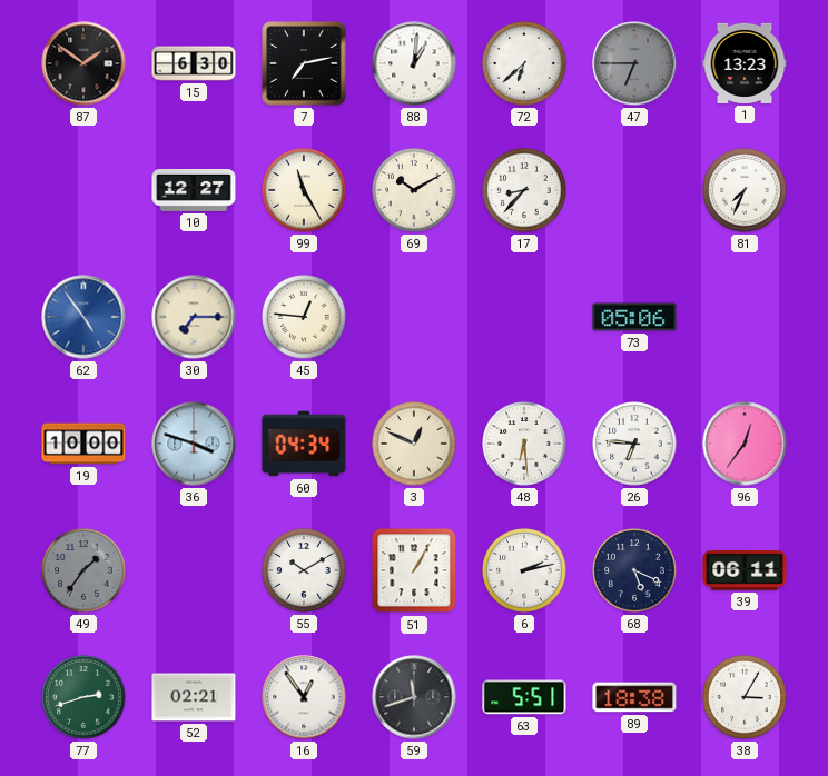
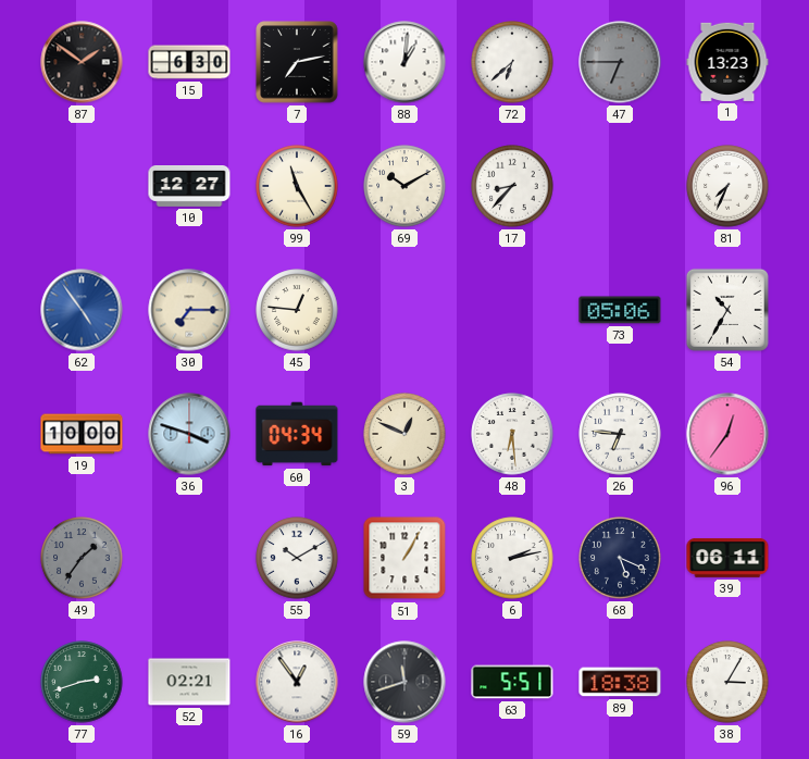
54: none -> 10:35 (727, 310)
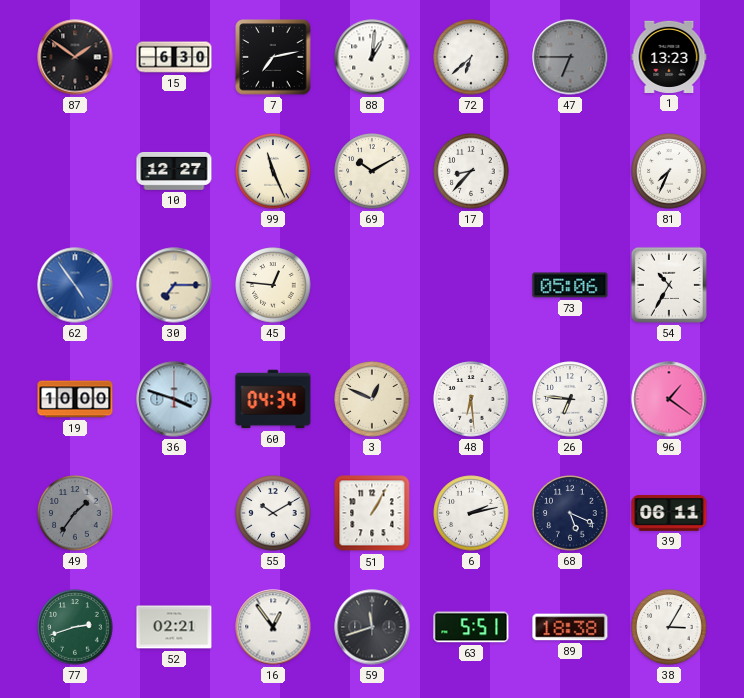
99: 11:25 -> 11:26 (273, 171)
96: 12:36 -> 1:21 (669, 399)
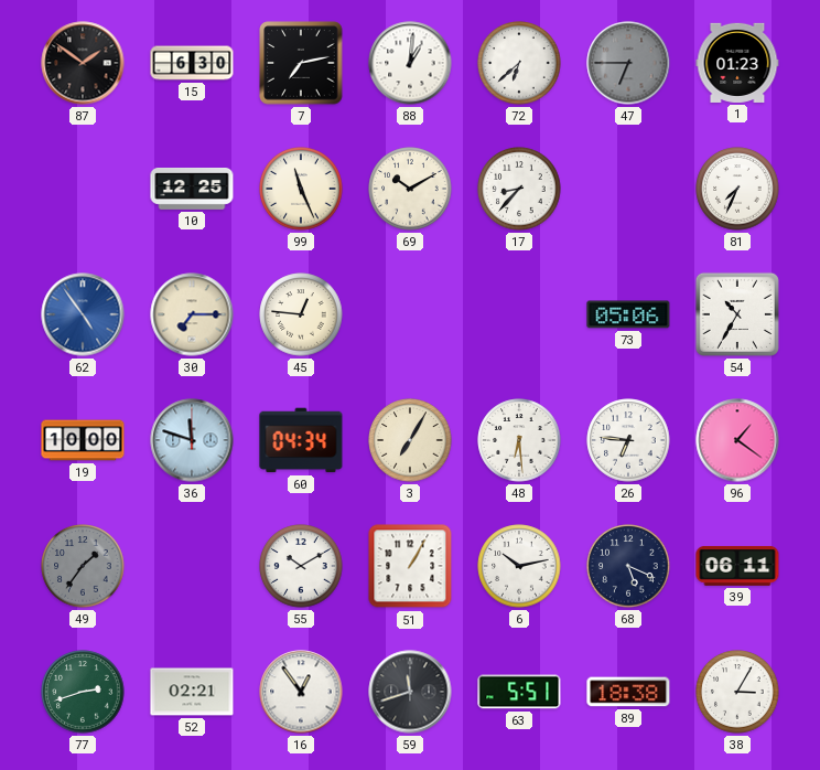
1: 13:23 -> 01:23 (737, 63)
10: 12:27 -> 12:25 (192, 190)
36: 3:48 -> 11:48 (192, 440)
3: 12:49 -> 7:05 (410, 440)
6: 2:13 -> 10:13 (519, 566)
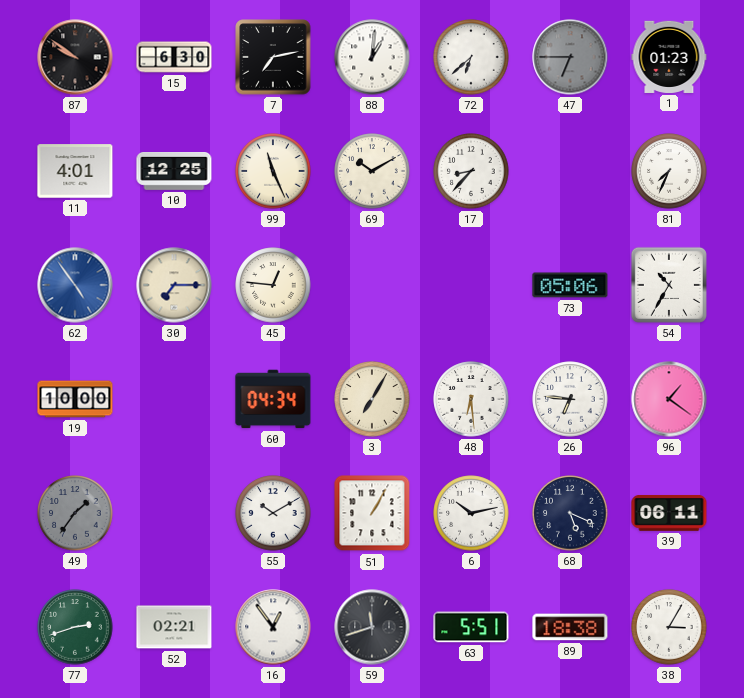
87: 1:51 -> 9:51 (75, 57)
11: none -> 4:01 (75, 171)
36: 11:48 -> none (192, 440)
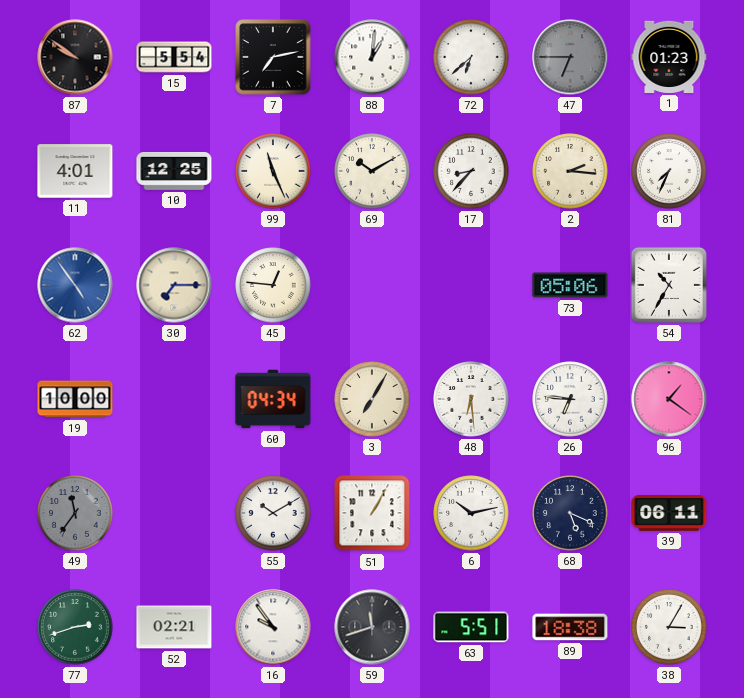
15: 6:30 -> 5:54 (174, 57)
2: none -> 2:16 (570, 171)
49: 1:36 -> 11:36 (75, 513)
16: 12:54 -> 9:54 (273, 627)
